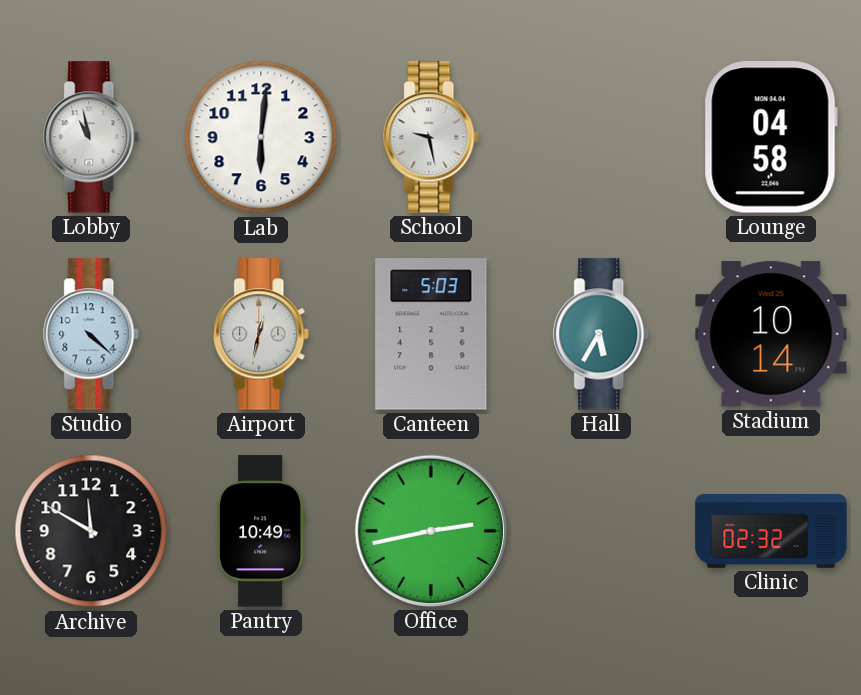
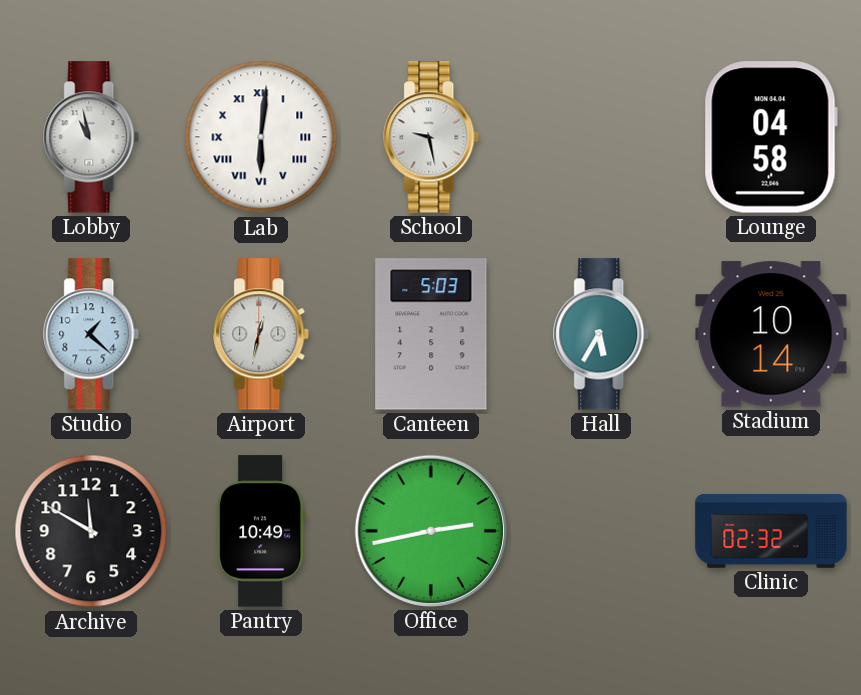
Lab numerals: Arabic -> Roman (261, 137)
Studio: 4:22 -> 1:22 (92, 334)
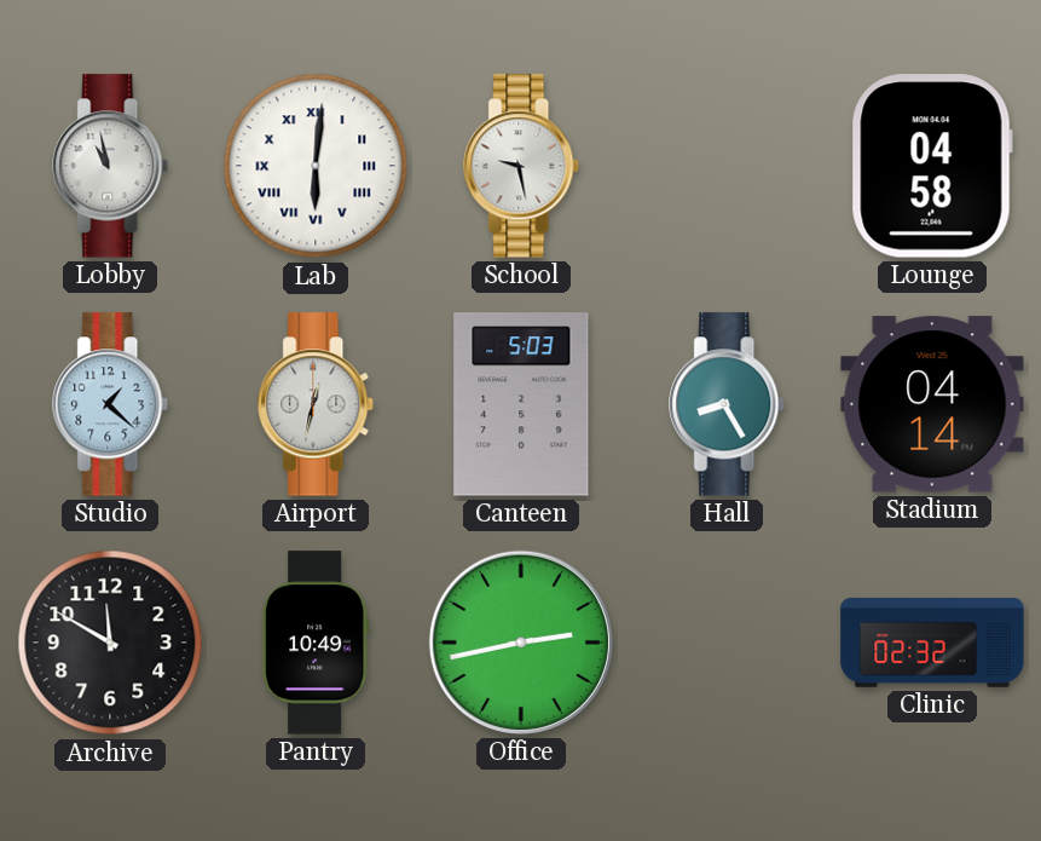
Hall: 5:35 -> 8:25 (728, 404)
Stadium: 10:14 -> 04:14 (932, 404)
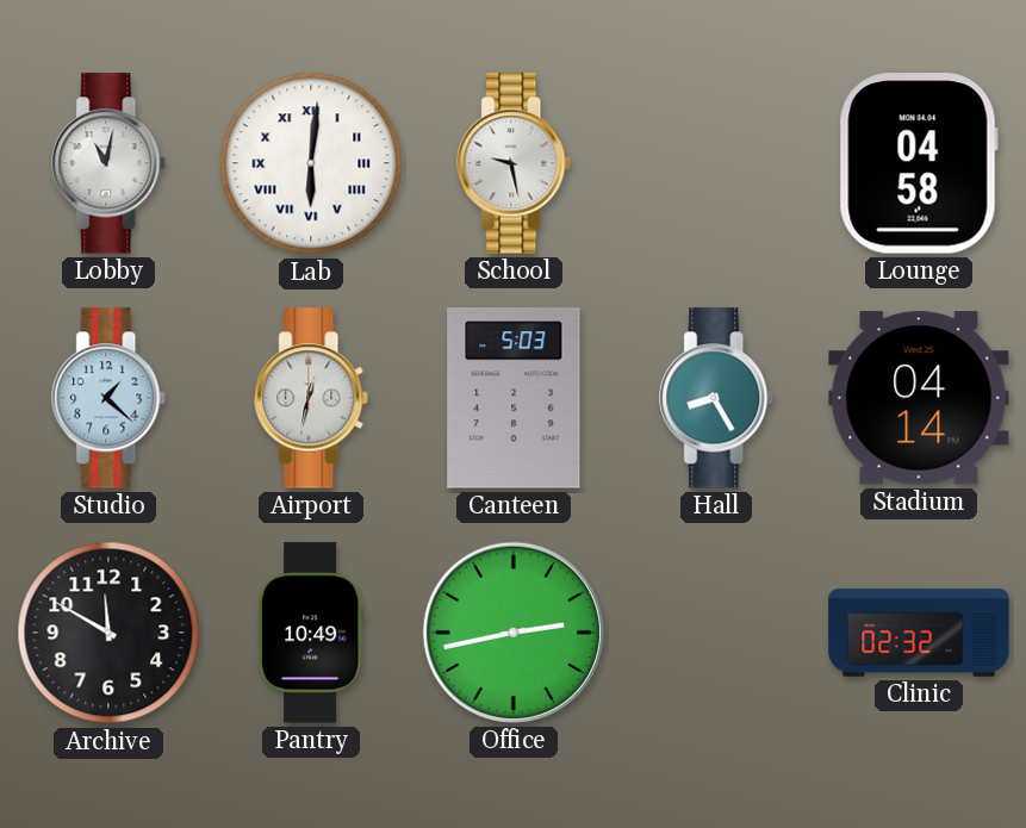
Lobby: 10:58 -> 11:02 (110, 163)
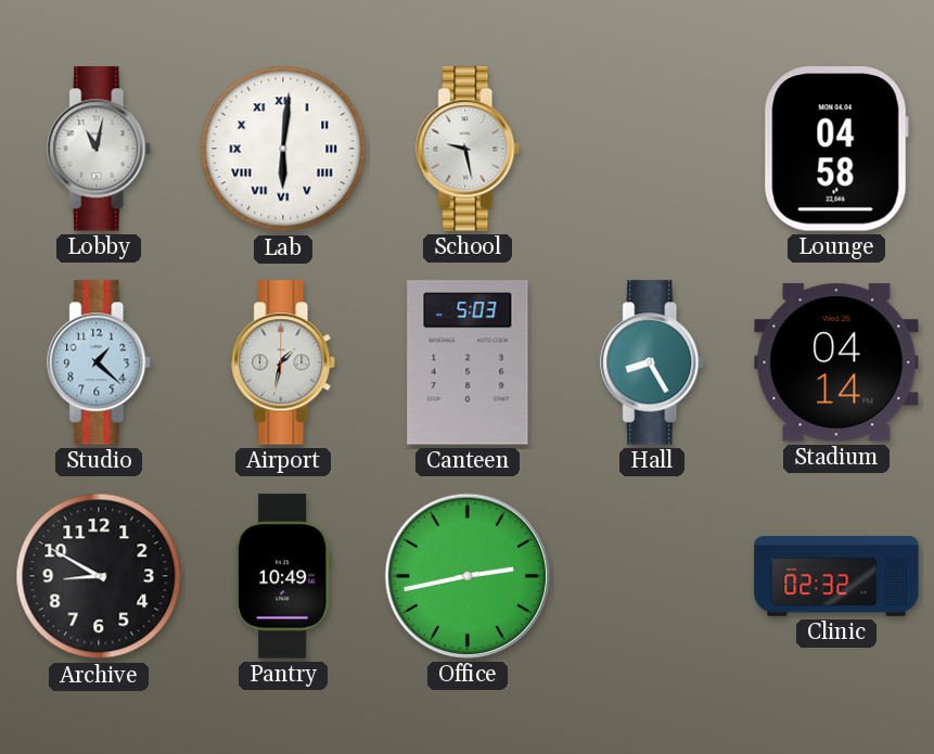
Airport: 12:32 -> 1:32 (284, 362)
Archive: 11:50 -> 8:50 (99, 576)
